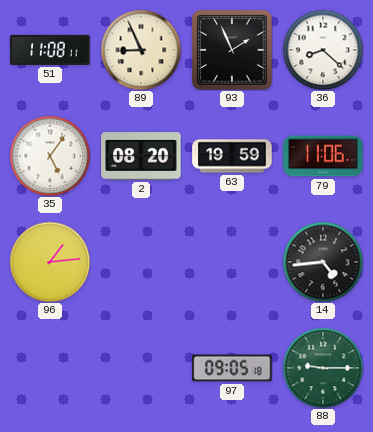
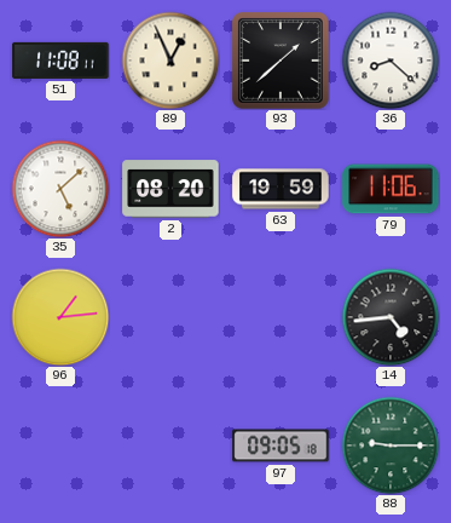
89: 8:56 -> 12:56 (170, 61)
93: 1:56 -> 1:38 (281, 61)
35: 5:06 -> 5:08 (60, 189)
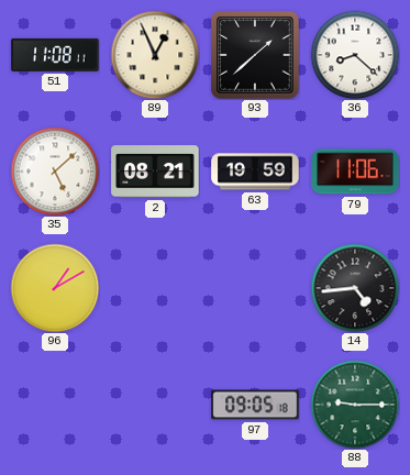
2: 08:20 -> 08:21 (155, 172)
96: 1:14 -> 1:10 (55, 288)
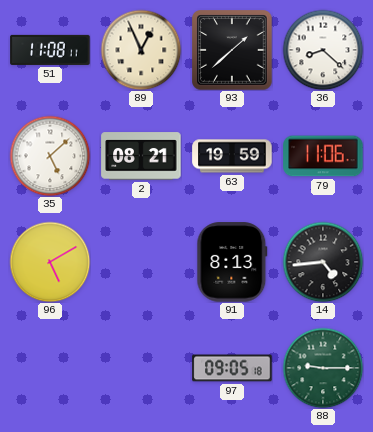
96: 1:10 -> 5:10 (50, 262)
91: none -> 8:13 (232, 262)
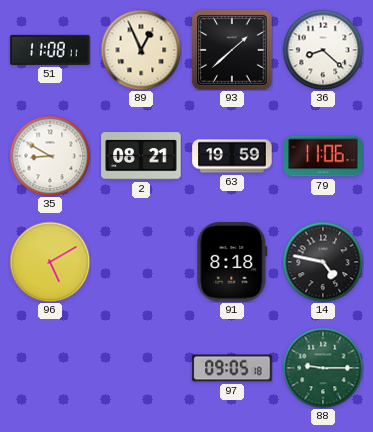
35: 5:08 -> 8:50 (50, 156)
91: 8:13 -> 8:18 (232, 262)
14: 4:44 -> 4:47 (323, 262)
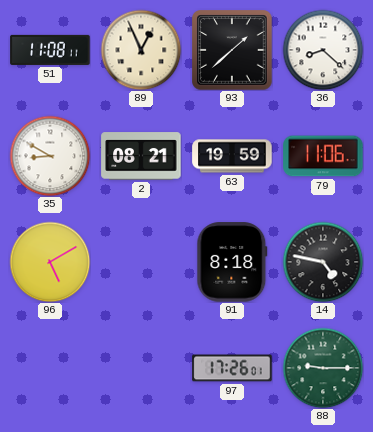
97: 09:05 -> 17:26 (232, 368)
